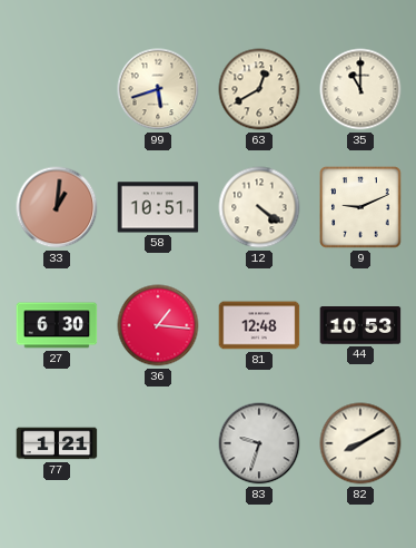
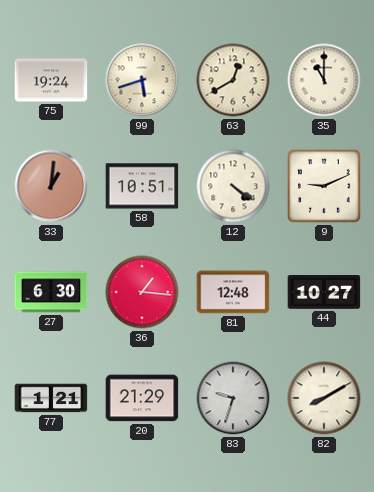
75: none -> 19:24 (51, 80)
44: 10:53 -> 10:27 (324, 292)
20: none -> 21:29 (142, 398)
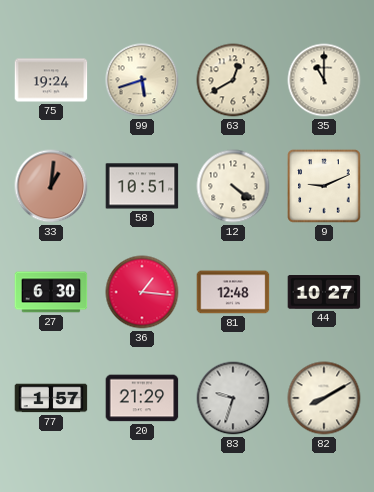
77: 1:21 -> 1:57 (51, 398)
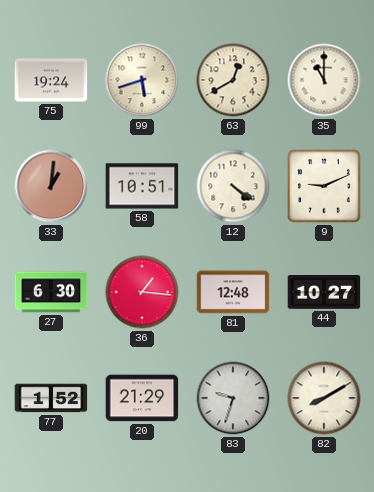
77: 1:57 -> 1:52 (51, 398)
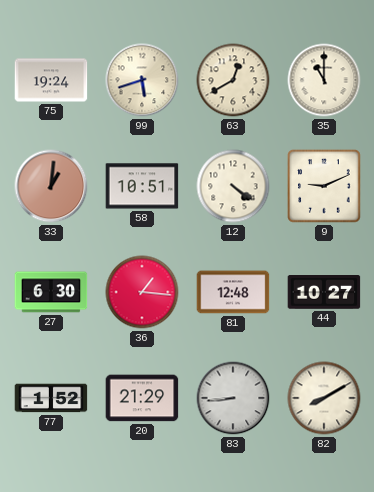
83: 9:33 -> 8:44 (233, 398)
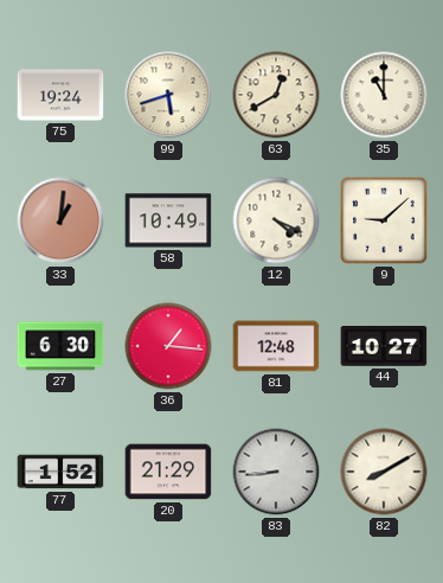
58: 10:51 -> 10:49 (168, 220)
12: 4:21 -> 4:19 (276, 220)
9: 9:11 -> 9:08 (384, 220)
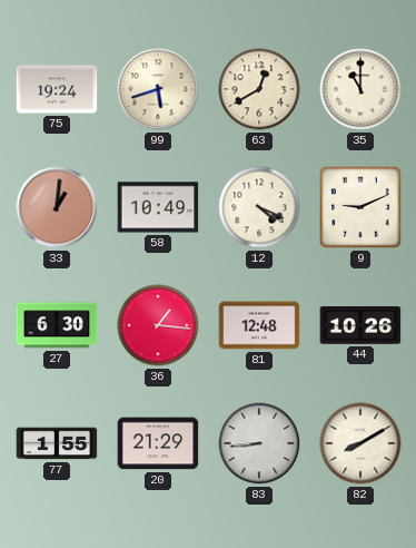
9: 9:08 -> 9:11 (360, 207)
44: 10:27 -> 10:26 (360, 325)
77: 1:52 -> 1:55 (57, 443)
